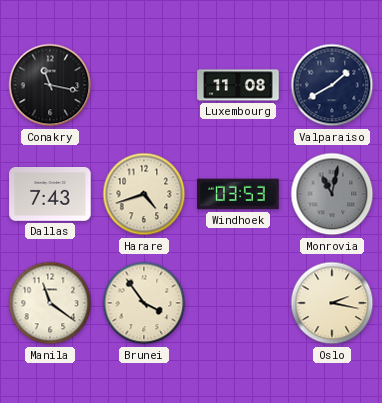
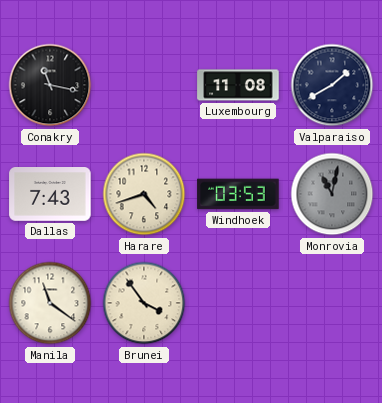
Oslo: 2:17 -> none (332, 303)
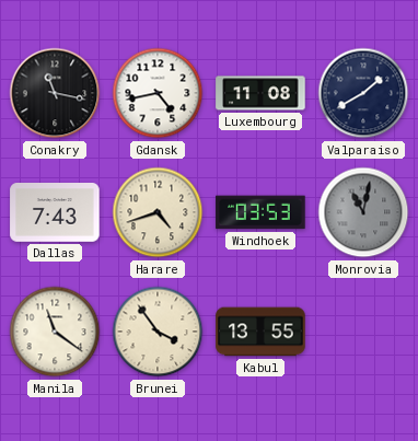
Gdansk: none -> 4:43 (158, 93)
Kabul: none -> 13:55 (260, 332)
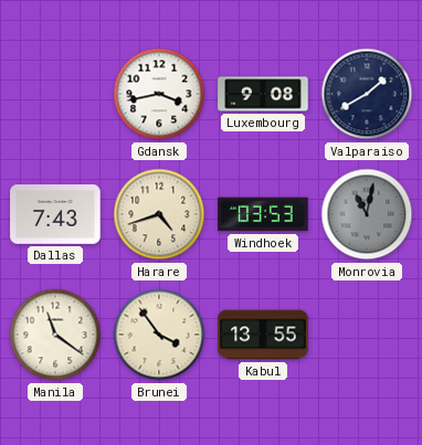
Conakry: 11:17 -> none (55, 93)
Gdansk: 4:43 -> 3:43 (159, 94)
Luxembourg: 11:08 -> 9:08 (263, 94)
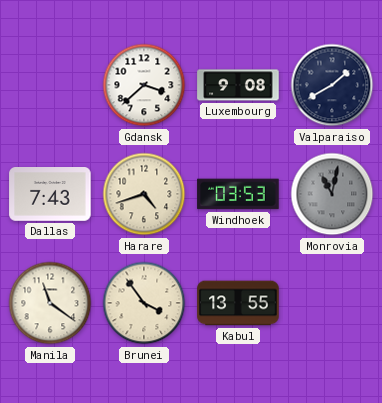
Gdansk: 3:43 -> 3:38 (144, 85)
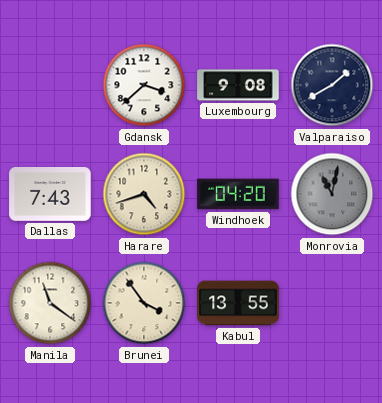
Windhoek: 03:53 -> 04:20 (238, 194)
